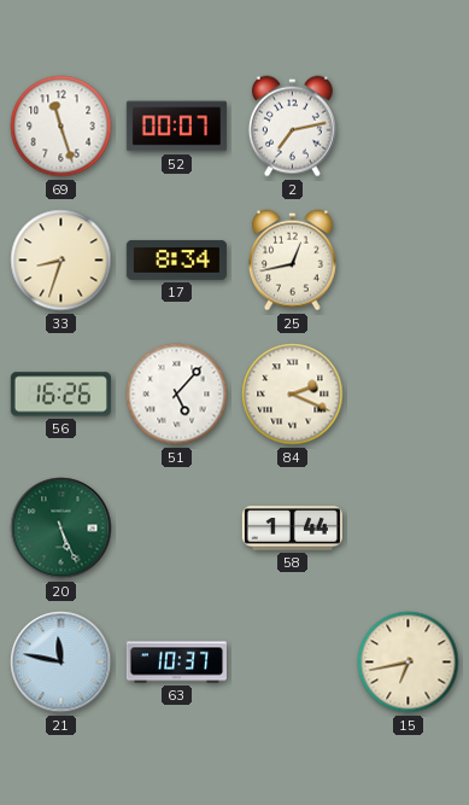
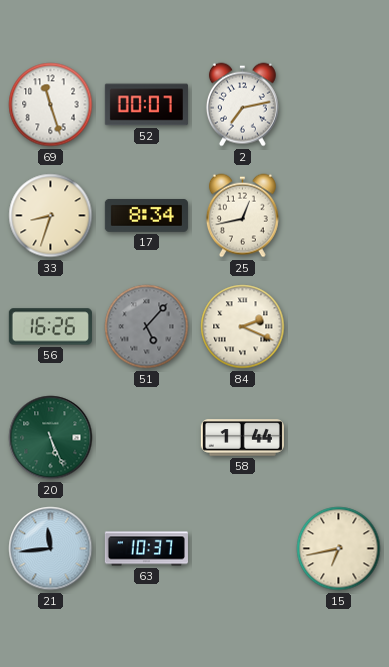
51 dial: white -> grey (147, 327)
21: 11:47 -> 11:44 (51, 549)
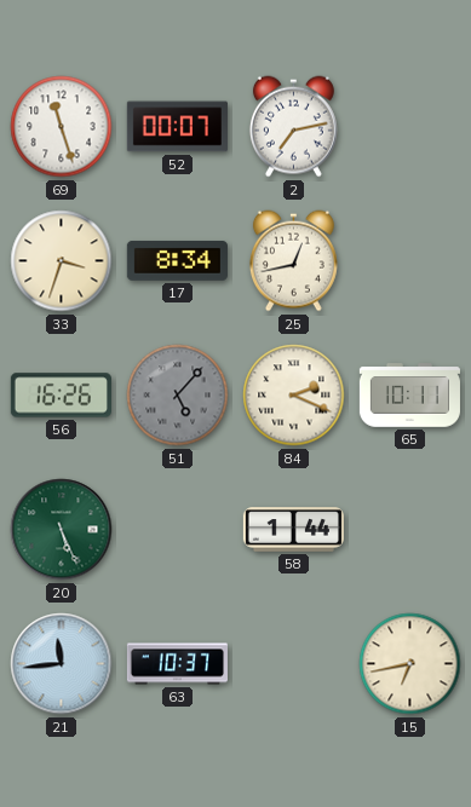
33: 8:33 -> 3:33 (62, 261)
65: none -> 10:11 (409, 396)
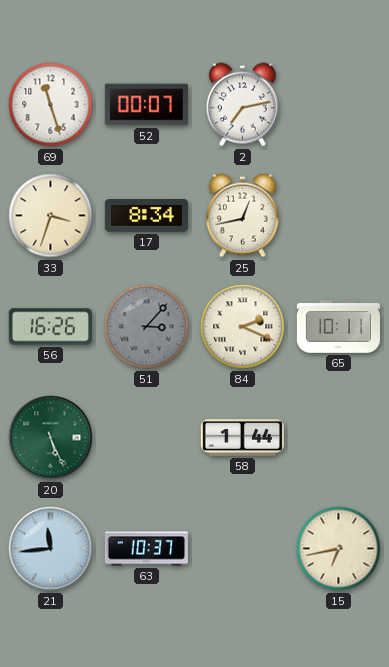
51: 5:07 -> 3:07 (147, 327)
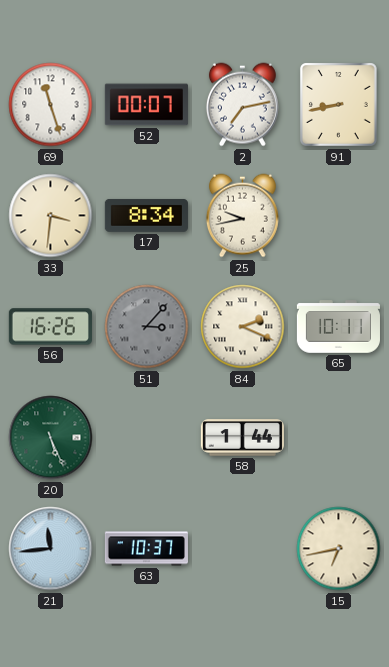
91: none -> 8:43 (339, 105)
33: 3:33 -> 3:31 (51, 216)
25: 12:43 -> 9:43 (242, 216)
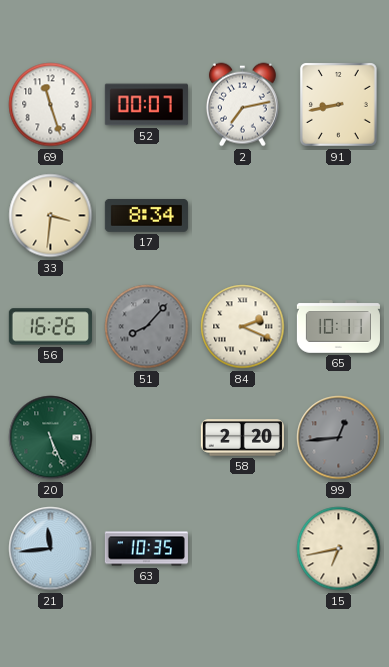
25: 9:43 -> none (242, 216)
51: 3:07 -> 8:07 (147, 327)
58: 1:44 -> 2:20 (242, 438)
99: none -> 12:44 (339, 438)
63: 10:37 -> 10:35 (146, 549)
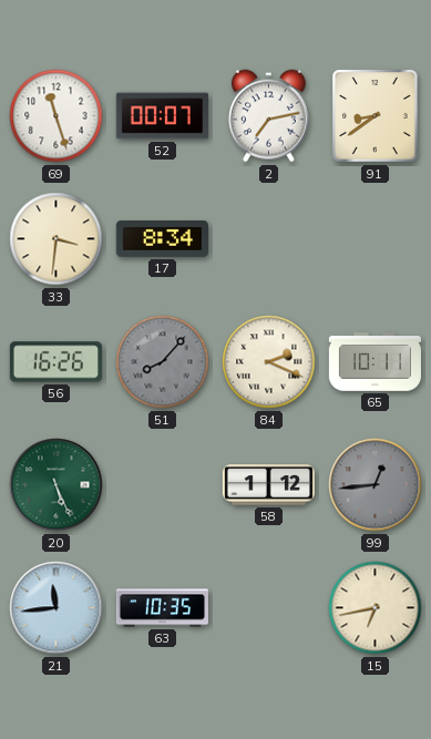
91: 8:43 -> 8:39 (376, 116)
58: 2:20 -> 1:12 (268, 485)
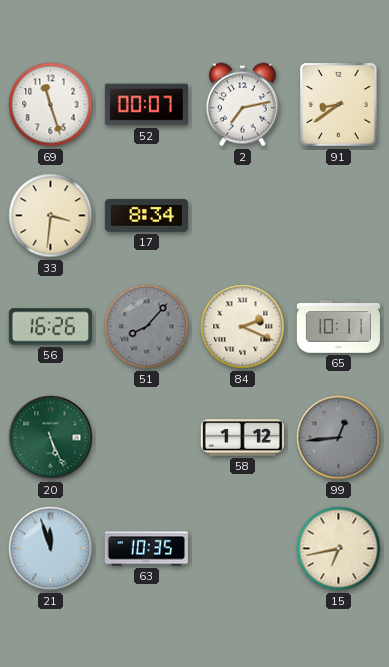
21: 11:44 -> 11:57 (51, 549)
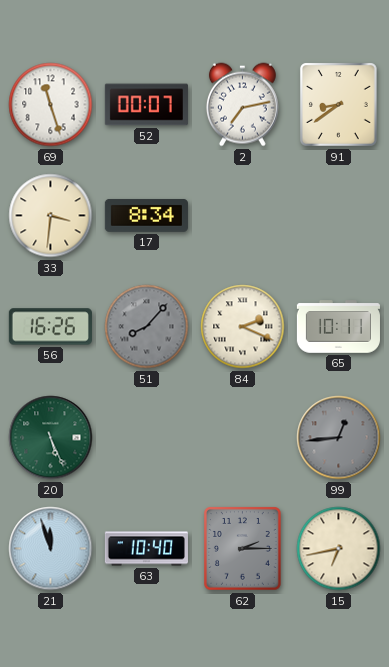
58: 1:12 -> none (242, 438)
63: 10:35 -> 10:40 (146, 549)
62: none -> 2:15 (243, 549)
